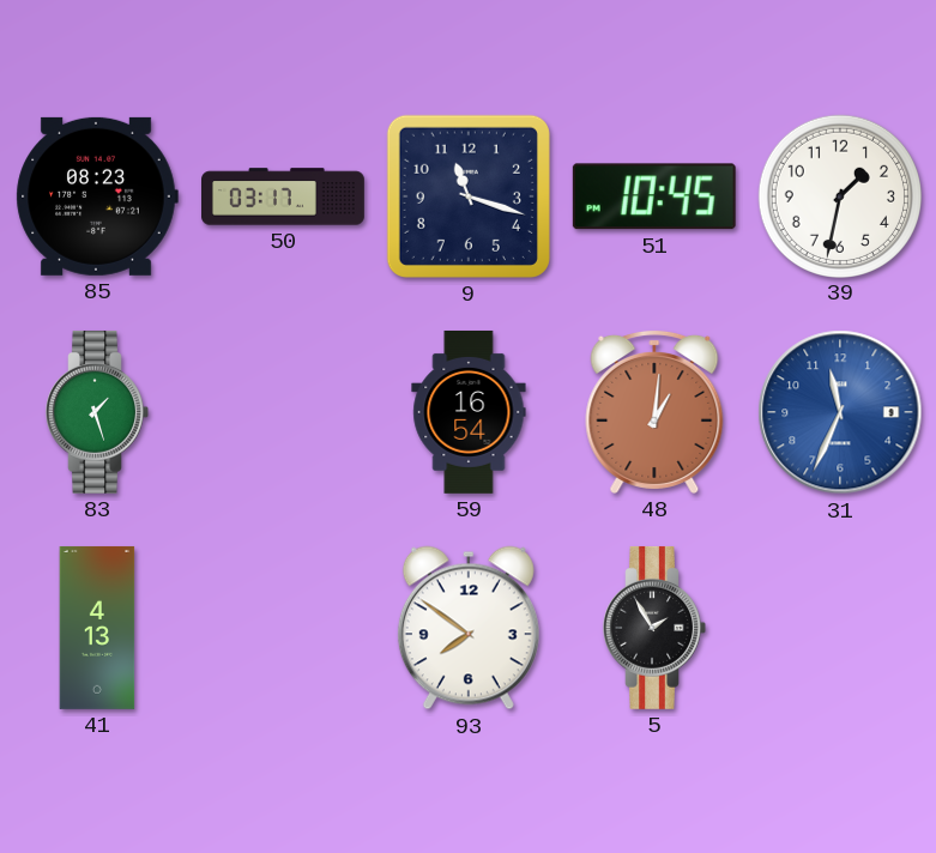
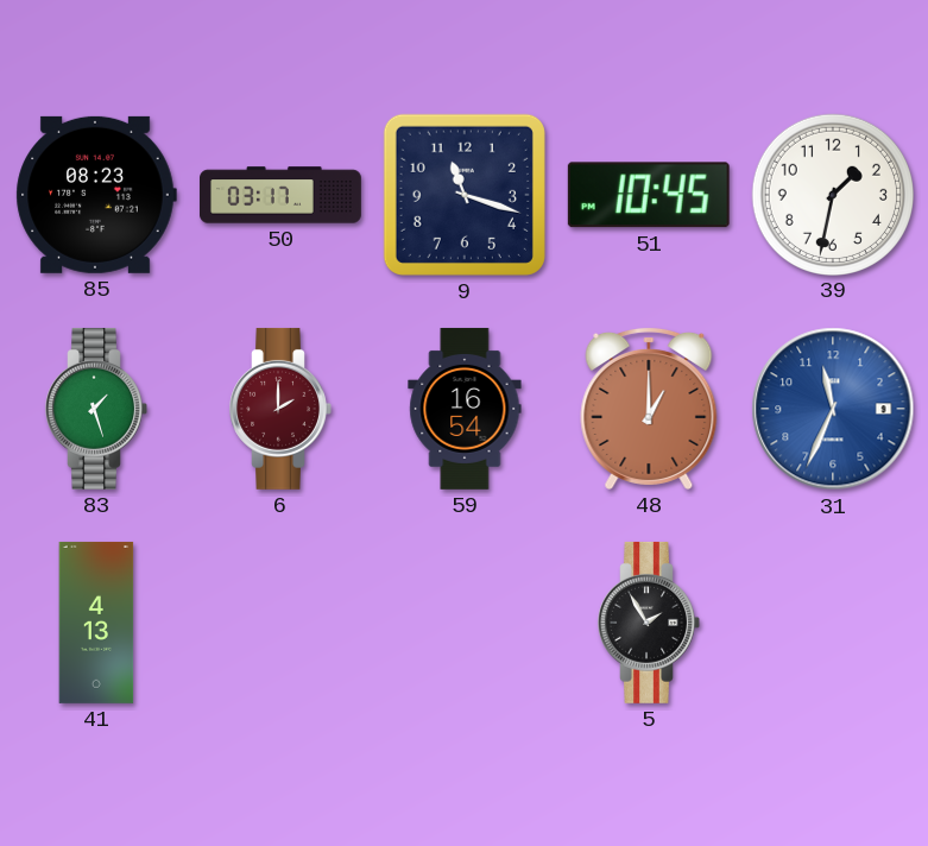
6: none -> 2:00 (280, 409)
48: 1:01 -> 1:00 (649, 408)
93: 7:51 -> none (469, 628)
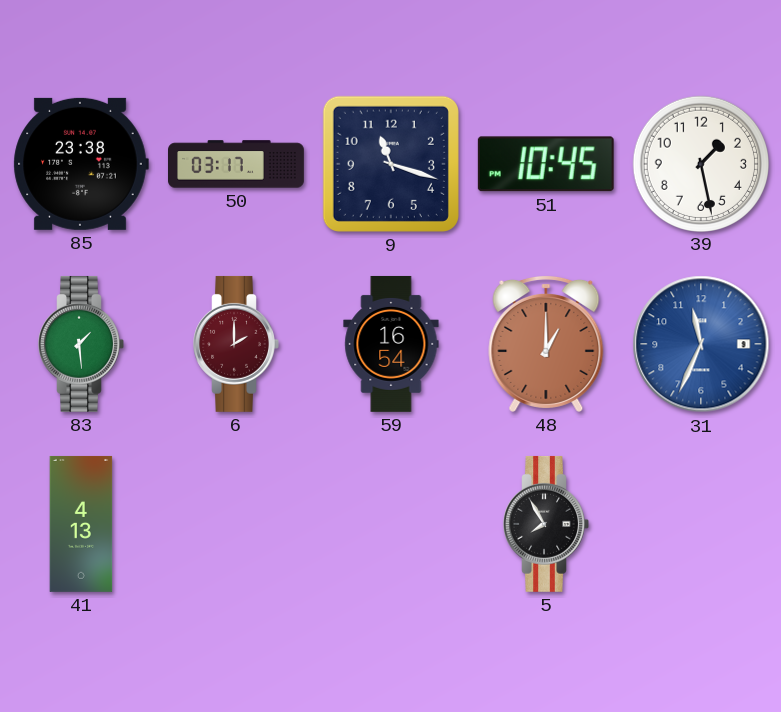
85: 08:23 -> 23:38 (81, 164)
39: 1:32 -> 1:28 (700, 163)
83: 1:27 -> 1:29 (81, 344)
5: 1:55 -> 7:55 (546, 524)
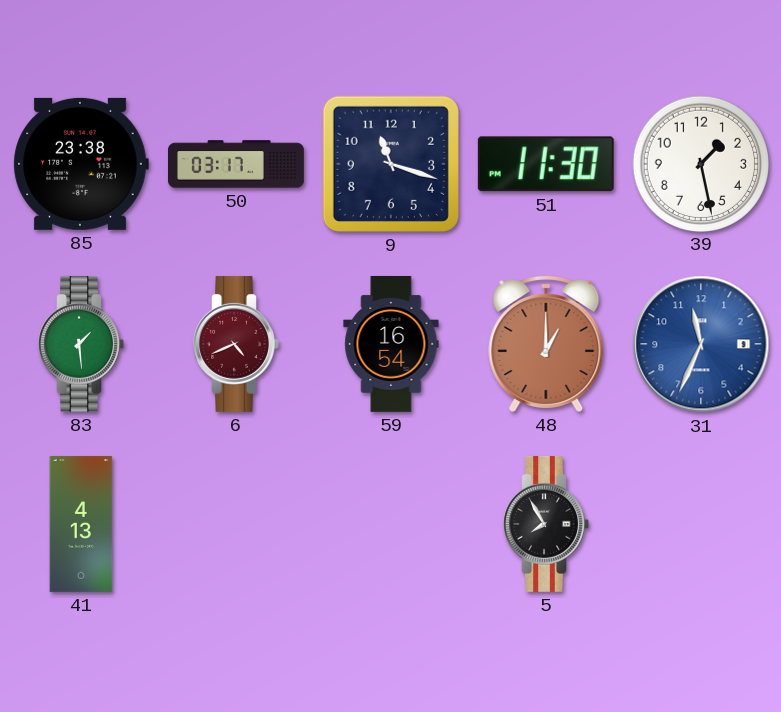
51: 10:45 -> 11:30 (546, 164)
6: 2:00 -> 4:41 (236, 344)
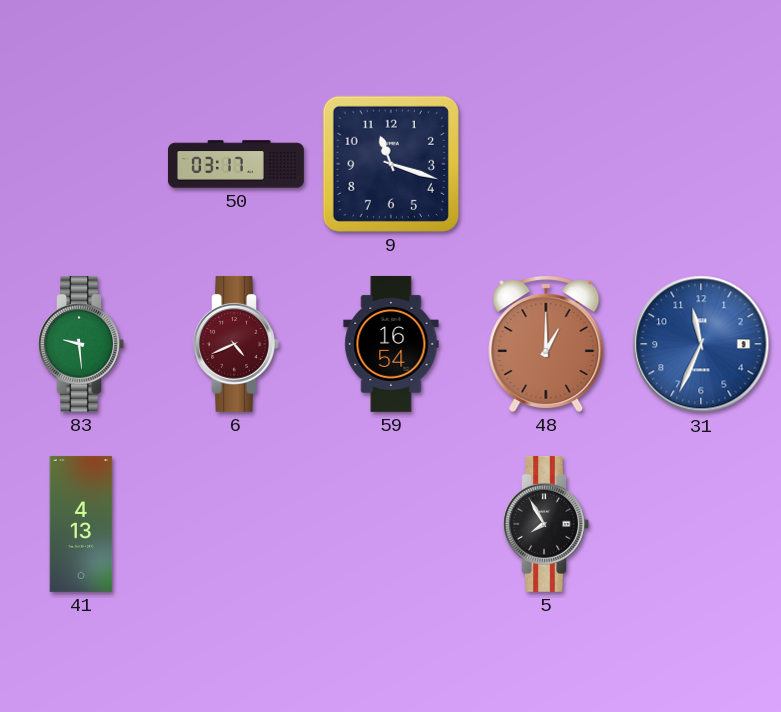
85: 23:38 -> none (81, 164)
51: 11:30 -> none (546, 164)
39: 1:28 -> none (700, 163)
83: 1:29 -> 9:29 (81, 344)
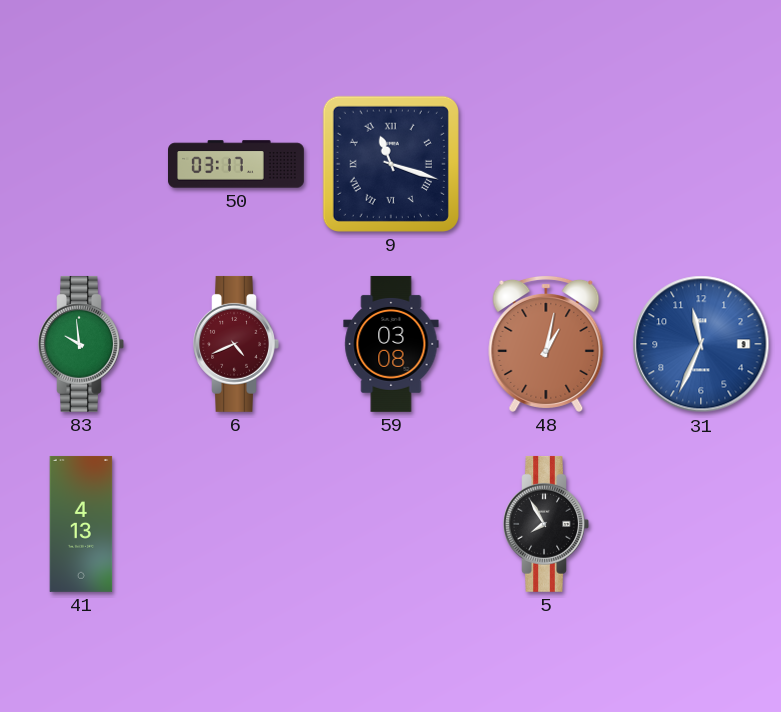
9 numerals: Arabic -> Roman (391, 164)
83: 9:29 -> 9:59 (81, 344)
59: 16:54 -> 03:08 (391, 344)
48: 1:00 -> 1:02 (546, 343)
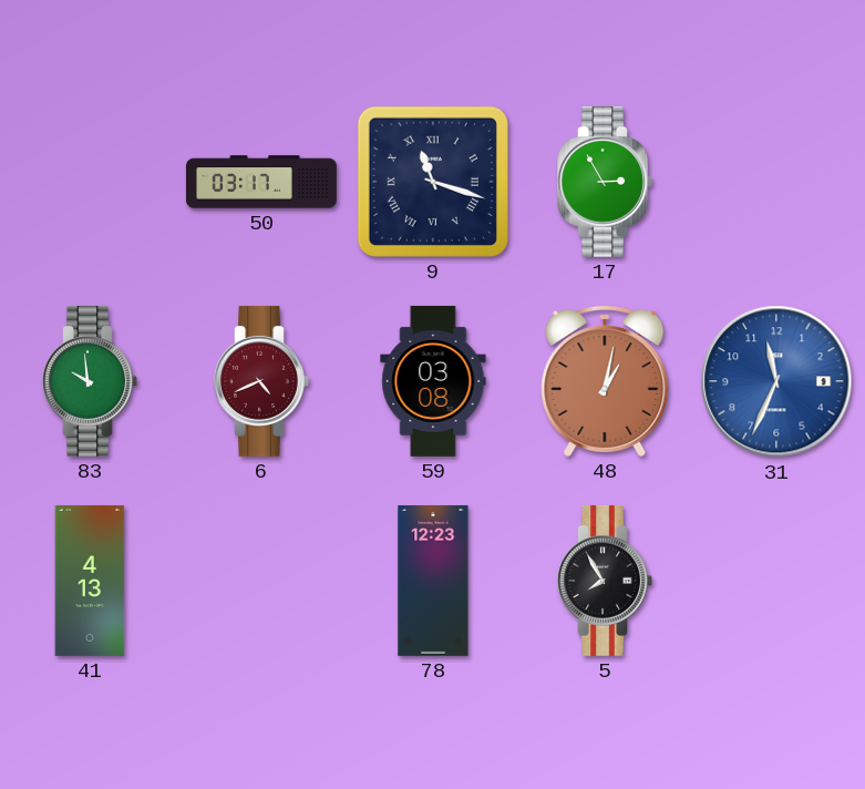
17: none -> 2:55 (605, 182)
78: none -> 12:23 (433, 581)
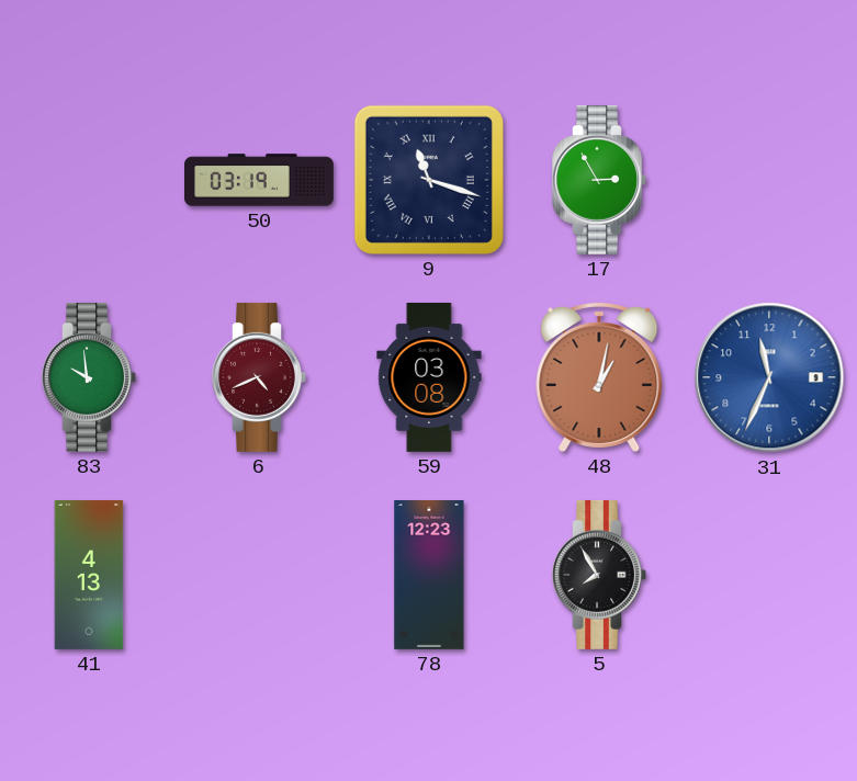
50: 03:17 -> 03:19 (260, 180)
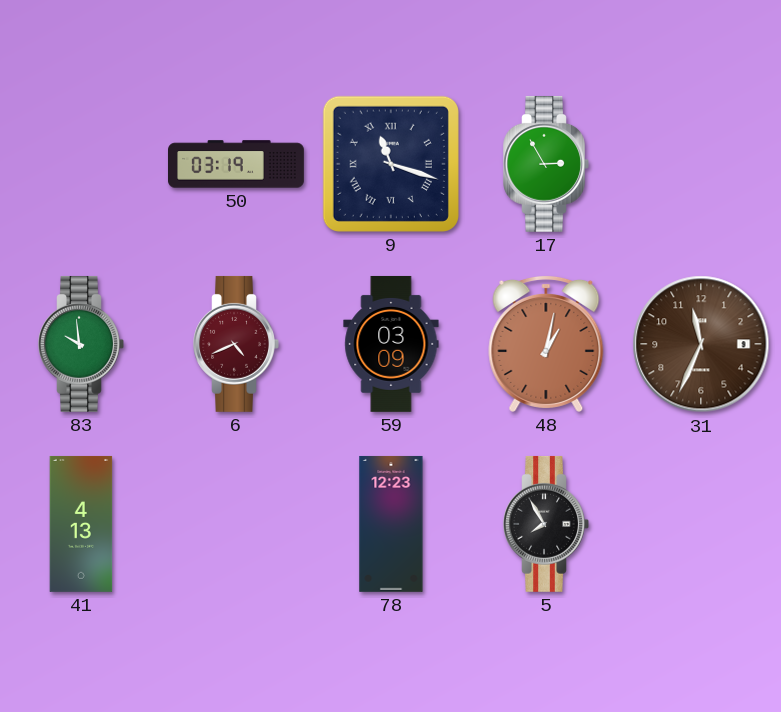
59: 03:08 -> 03:09 (391, 344)
31 dial: blue -> brown (701, 344)
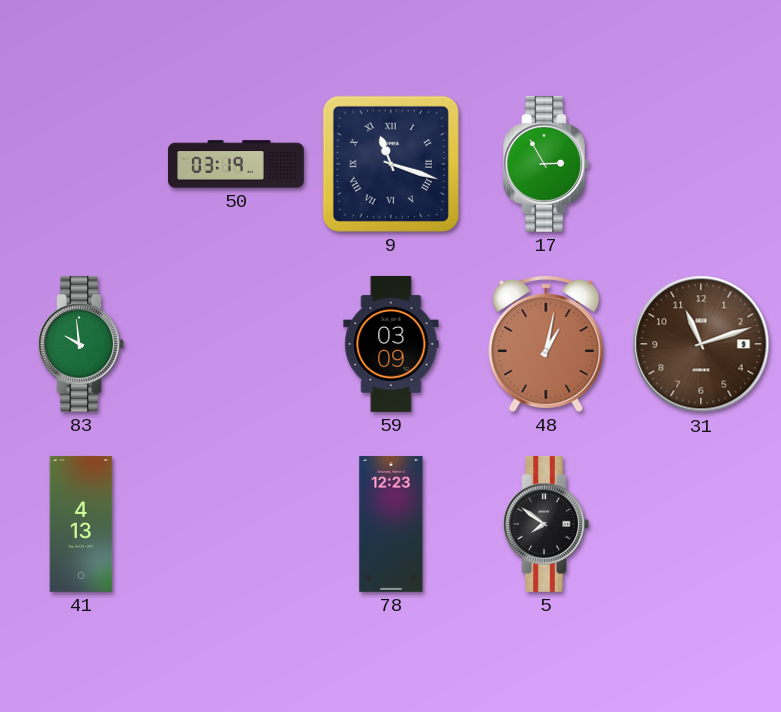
6: 4:41 -> none (236, 344)
31: 11:34 -> 11:12 (701, 344)
5: 7:55 -> 7:51 (546, 524)
